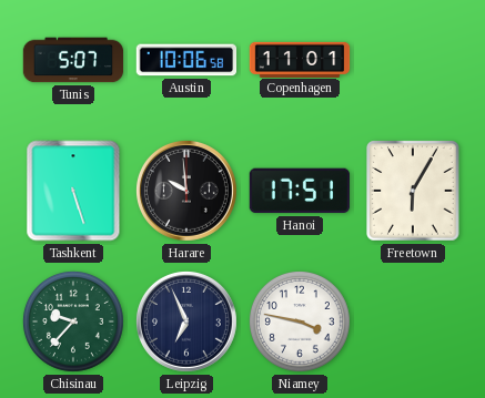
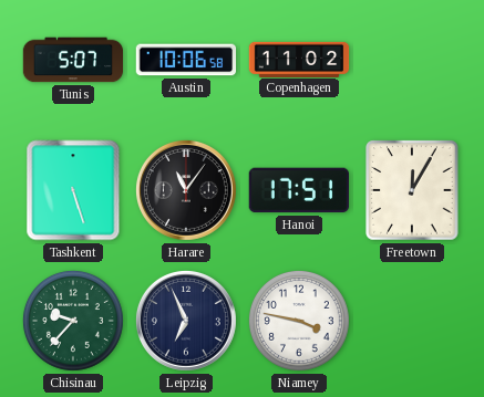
Copenhagen: 11:01 -> 11:02 (299, 59)
Harare: 9:59 -> 11:06 (186, 190)
Freetown: 6:05 -> 12:05 (412, 190)
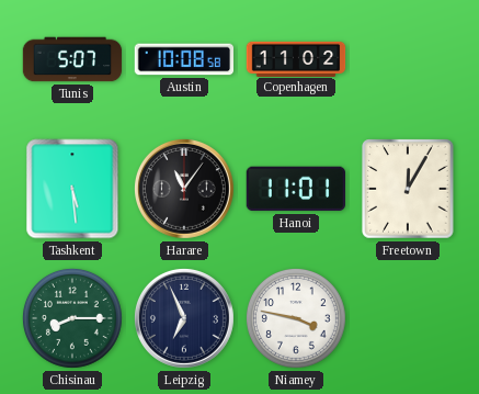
Austin: 10:06 -> 10:08 (184, 59)
Tashkent: 5:27 -> 5:29 (72, 189)
Hanoi: 17:51 -> 11:01 (295, 189)
Chisinau: 9:37 -> 8:15 (72, 318)
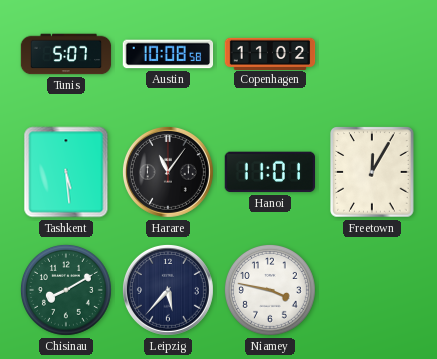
Chisinau: 8:15 -> 8:10 (66, 290)
Leipzig: 6:56 -> 5:37 (168, 290)
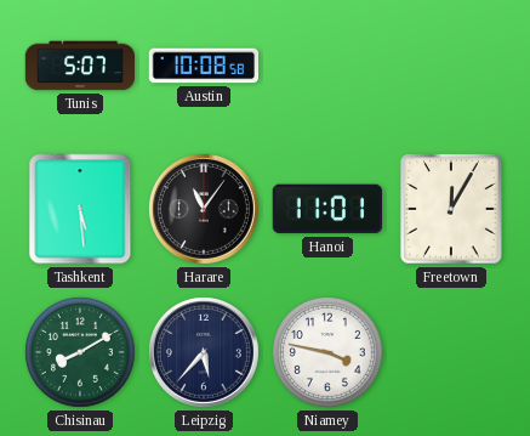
Copenhagen: 11:02 -> none (270, 53)
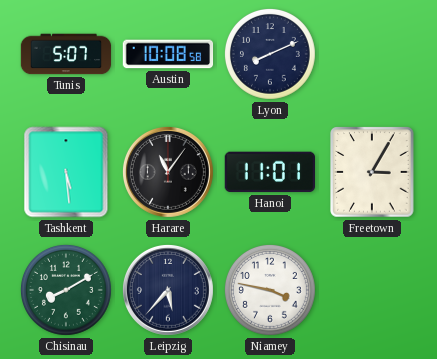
Lyon: none -> 8:11 (270, 54)
Freetown: 12:05 -> 3:05 (372, 172)
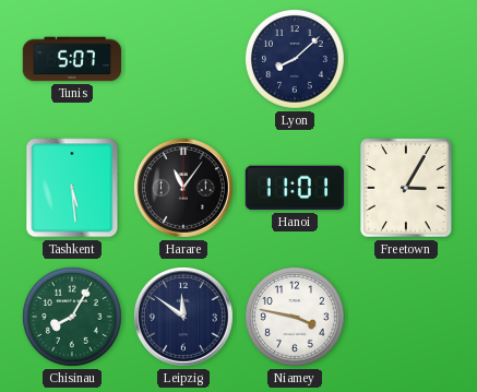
Austin: 10:08 -> none (168, 54)
Lyon: 8:11 -> 8:08 (295, 59)
Chisinau: 8:10 -> 8:05 (72, 317)
Leipzig: 5:37 -> 11:51 (183, 317)
